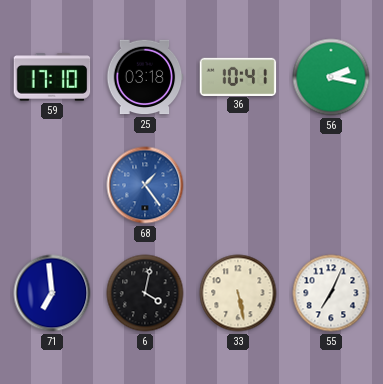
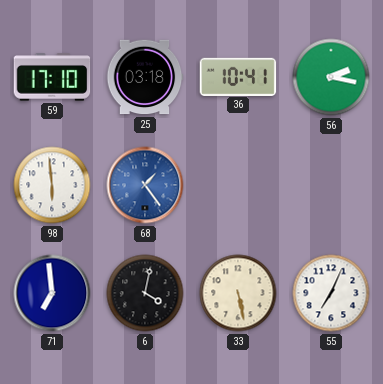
98: none -> 5:59 (52, 185)
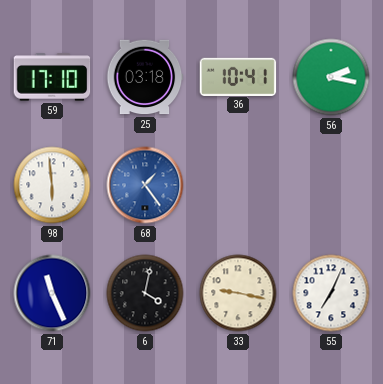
71: 6:59 -> 11:26 (52, 293)
33: 5:28 -> 9:17 (238, 293)
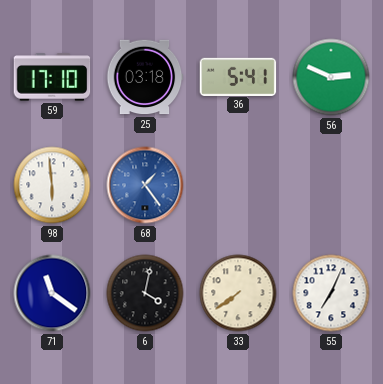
36: 10:41 -> 5:41 (238, 76)
56: 2:17 -> 2:49 (331, 77)
71: 11:26 -> 11:21 (52, 293)
33: 9:17 -> 7:39 (238, 293)
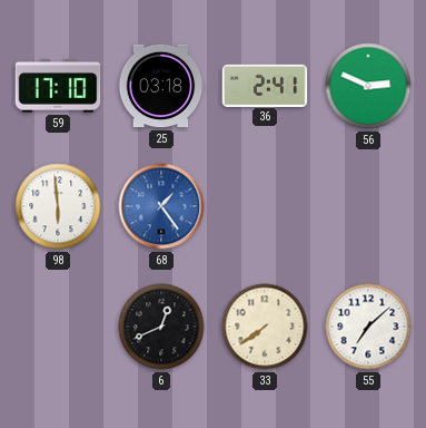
36: 5:41 -> 2:41 (265, 85)
71: 11:21 -> none (52, 293)
6: 4:02 -> 12:41 (161, 327)
55: 7:04 -> 7:08 (368, 327)
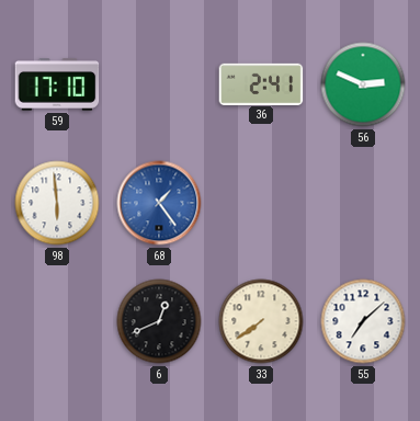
25: 03:18 -> none (161, 86)
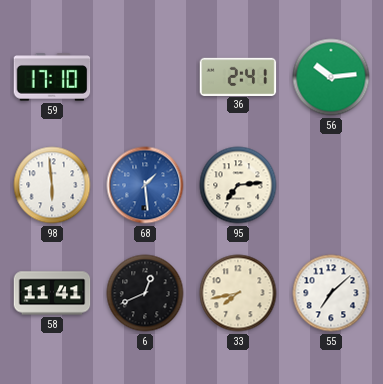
56: 2:49 -> 10:14 (331, 77)
68: 1:24 -> 1:29 (145, 185)
95: none -> 7:14 (238, 185)
58: none -> 11:41 (52, 293)
33: 7:39 -> 7:43 (238, 293)
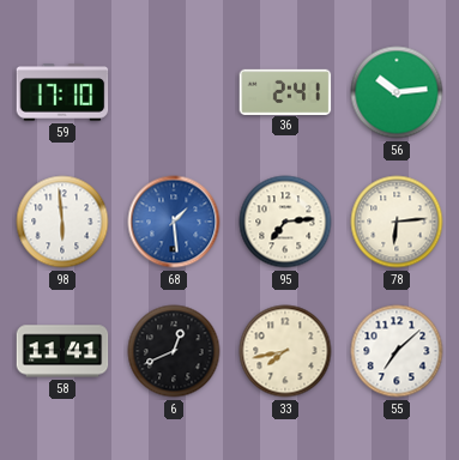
78: none -> 6:14 (397, 222)
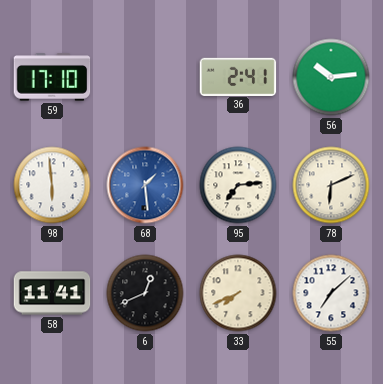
78: 6:14 -> 6:11 (331, 185)
33: 7:43 -> 7:41 (238, 293)
